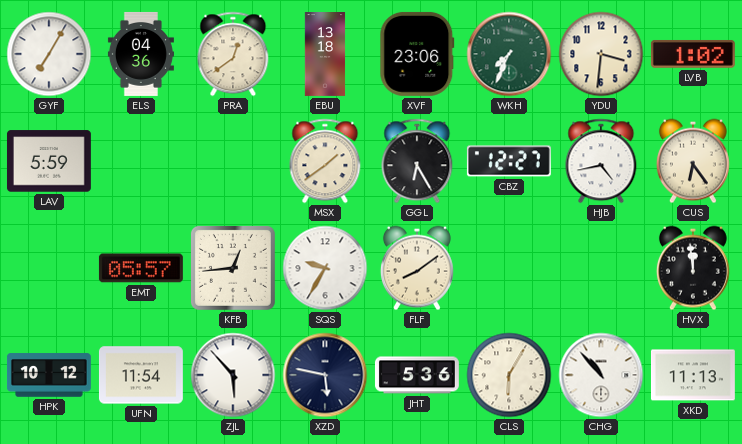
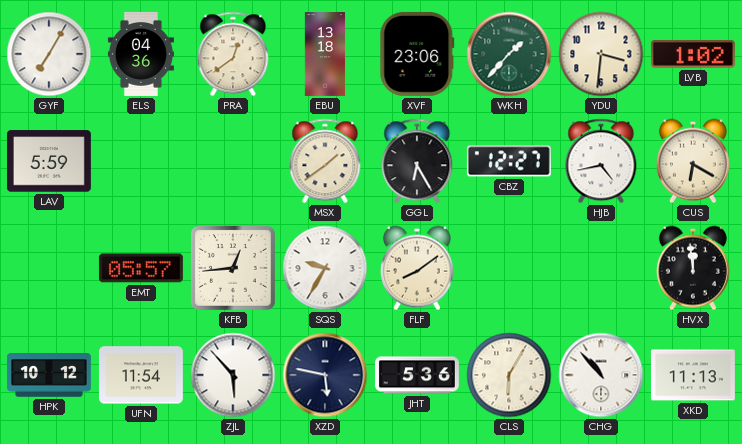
WKH: 7:34 -> 1:37 (509, 54)
CUS: 6:24 -> 6:20 (693, 161)
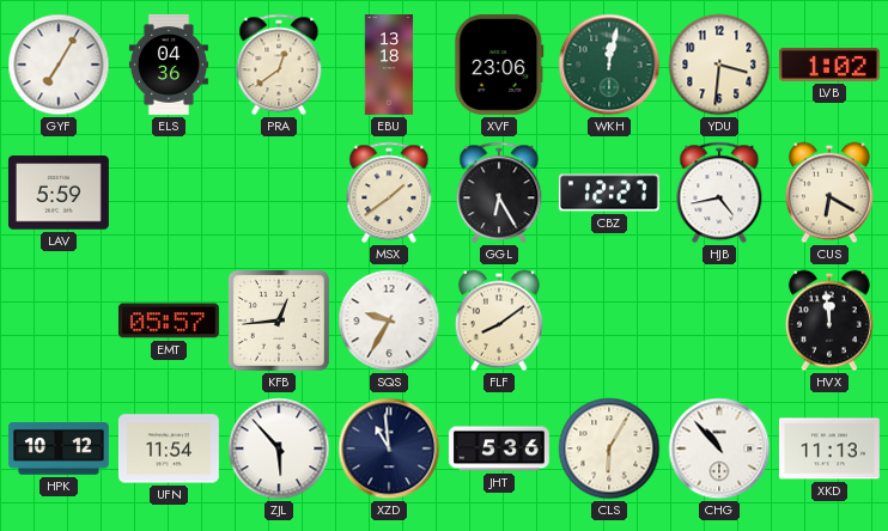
WKH: 1:37 -> 12:02 (609, 65)
XZD: 5:47 -> 10:59 (389, 448)
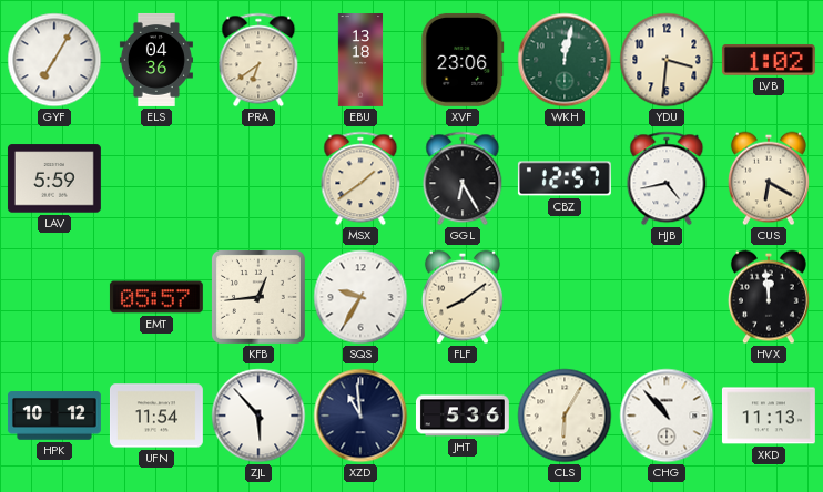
PRA: 12:39 -> 6:39 (258, 60)
CBZ: 12:27 -> 12:57 (565, 178)
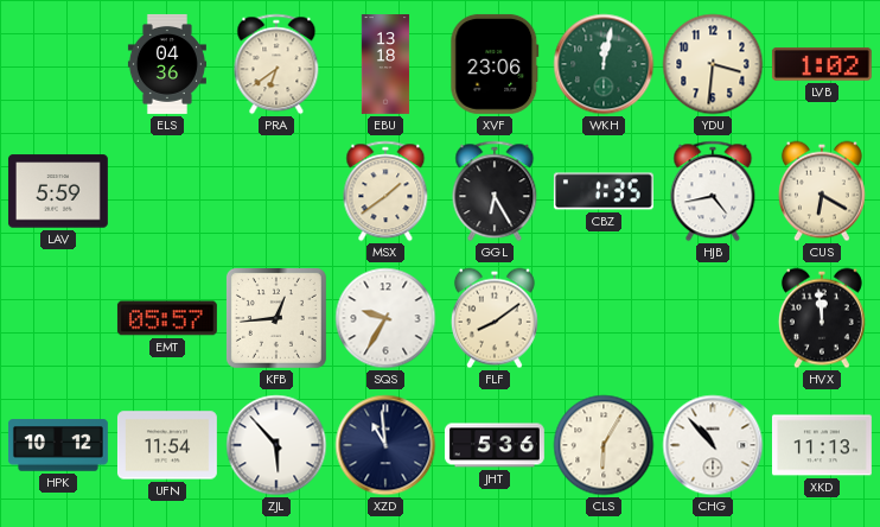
GYF: 7:05 -> none (54, 60)
CBZ: 12:57 -> 1:35 (604, 191)
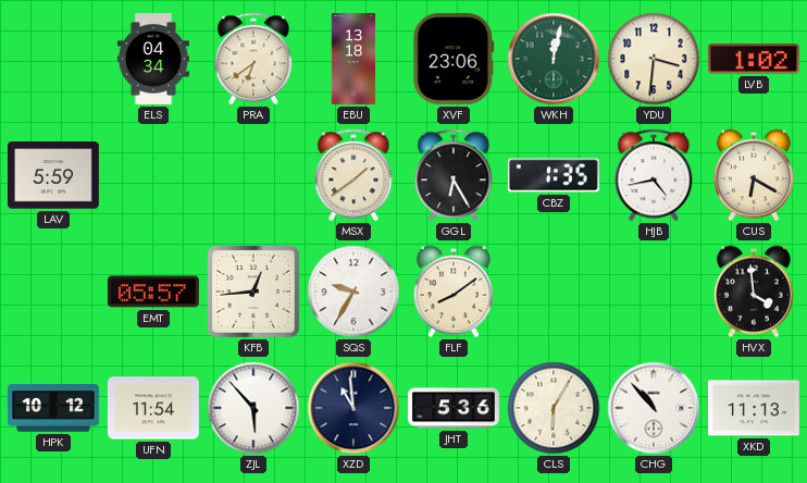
ELS: 04:36 -> 04:34 (153, 59)
HVX: 11:59 -> 3:59 (754, 292)
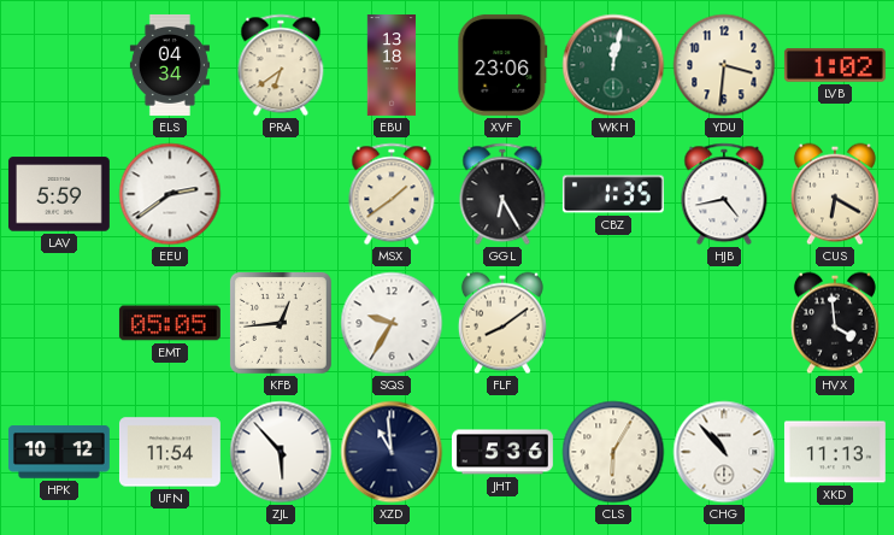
EEU: none -> 2:39 (170, 194)
EMT: 05:57 -> 05:05 (170, 323)
